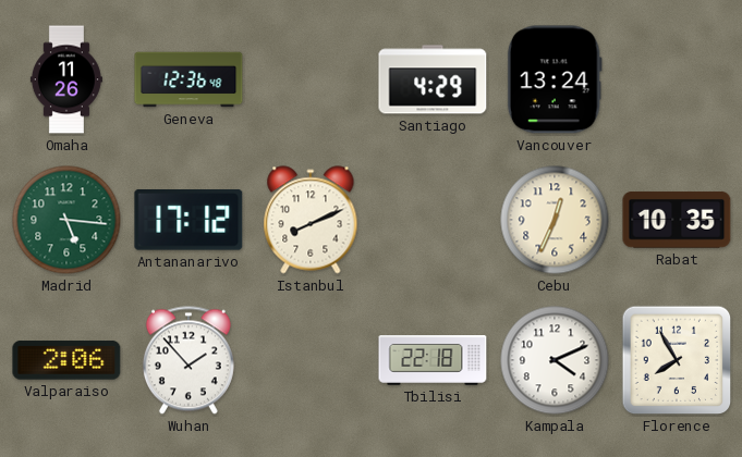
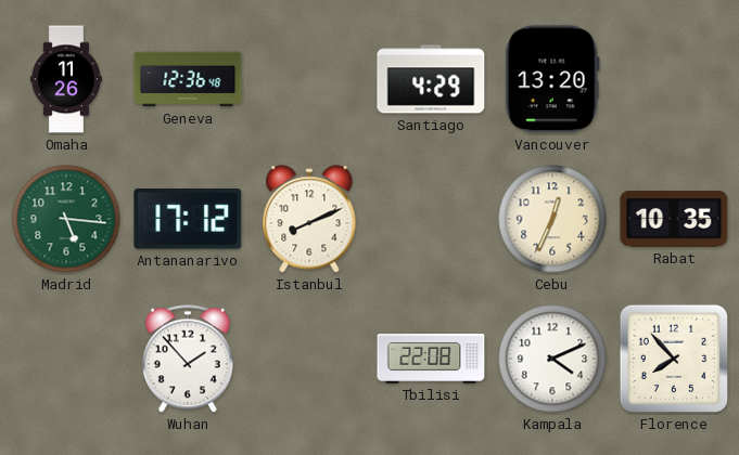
Vancouver: 13:24 -> 13:20 (552, 79)
Valparaiso: 2:06 -> none (66, 360)
Tbilisi: 22:18 -> 22:08 (431, 360)
Florence: 7:55 -> 7:53 (674, 359)
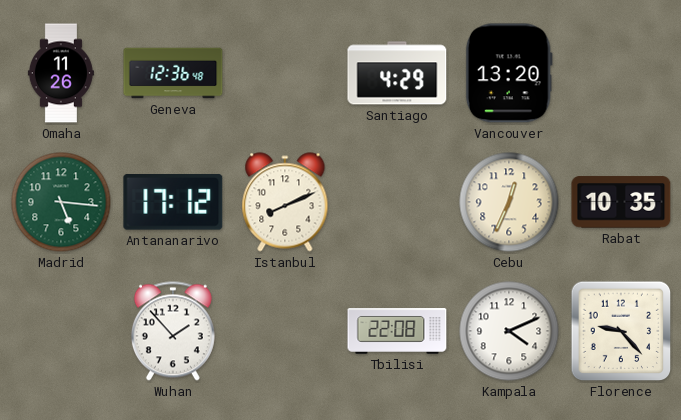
Florence: 7:53 -> 9:23 (621, 331)
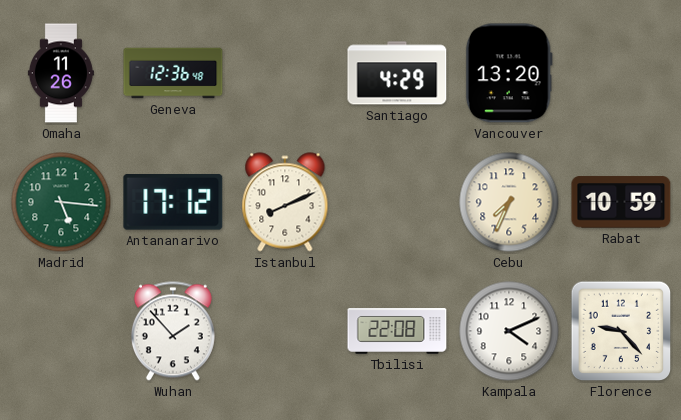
Cebu: 12:34 -> 7:34 (509, 202)
Rabat: 10:35 -> 10:59 (621, 202)
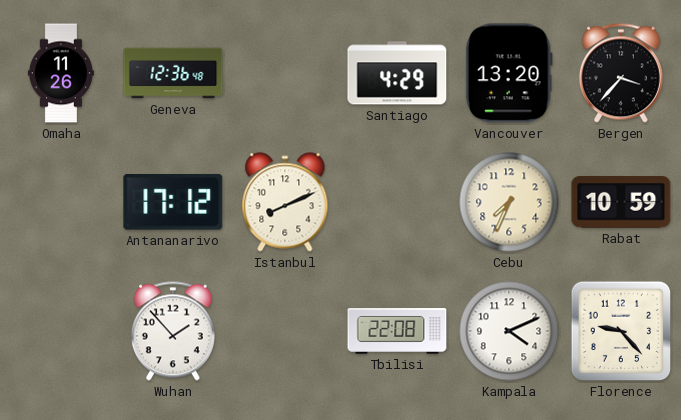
Bergen: none -> 3:37 (621, 73)
Madrid: 5:16 -> none (61, 202)
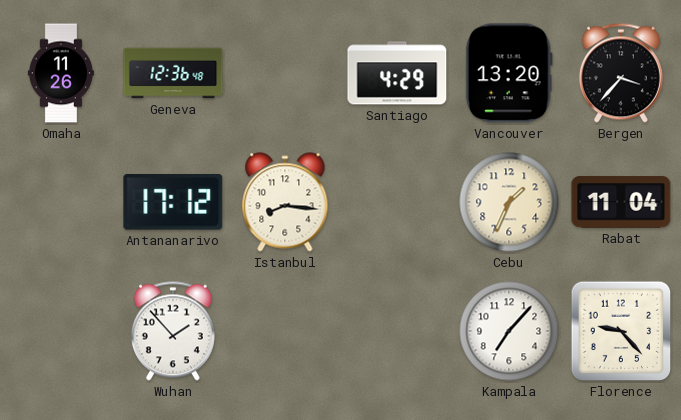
Istanbul: 8:11 -> 8:16 (285, 202)
Cebu: 7:34 -> 1:34 (509, 202)
Rabat: 10:59 -> 11:04 (621, 202)
Tbilisi: 22:08 -> none (397, 332)
Kampala: 4:11 -> 7:07 (509, 331)
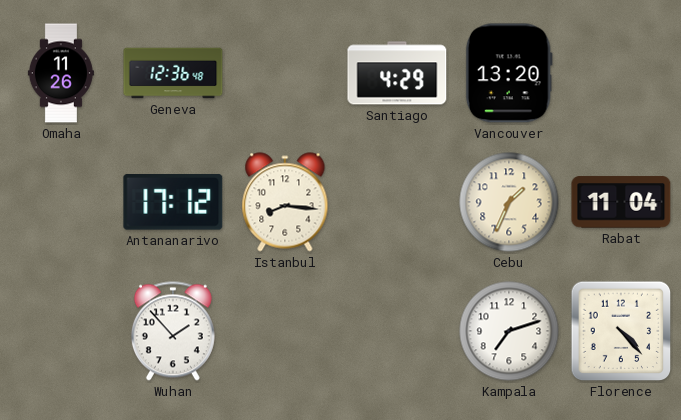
Bergen: 3:37 -> none (621, 73)
Kampala: 7:07 -> 7:12 (509, 331)
Florence: 9:23 -> 4:23 (621, 331)
